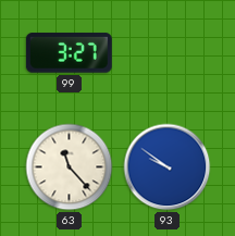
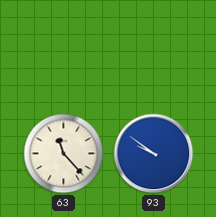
99: 3:27 -> none (69, 53)
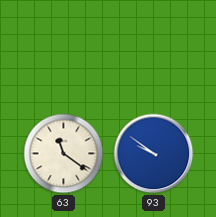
63: 11:23 -> 11:21 (64, 154)
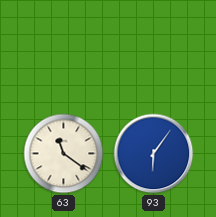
93: 9:51 -> 6:06 (154, 154)
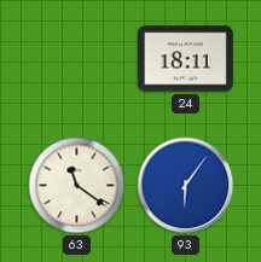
24: none -> 18:11 (186, 59)
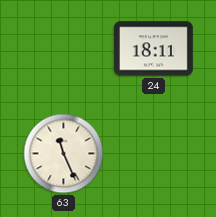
63: 11:21 -> 11:26 (64, 154)
93: 6:06 -> none (186, 186)
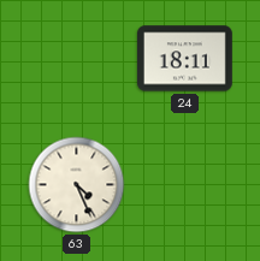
63: 11:26 -> 4:26 (77, 185)
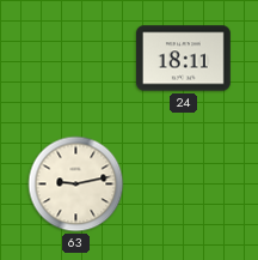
63: 4:26 -> 9:13 (76, 185)
